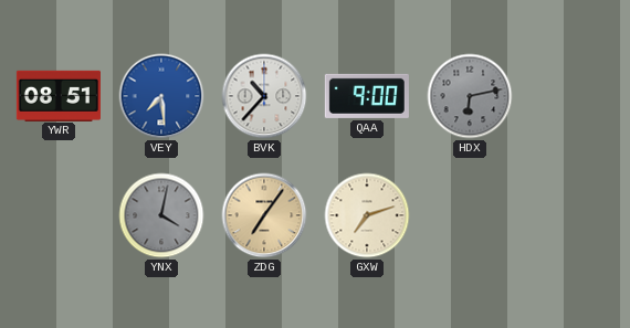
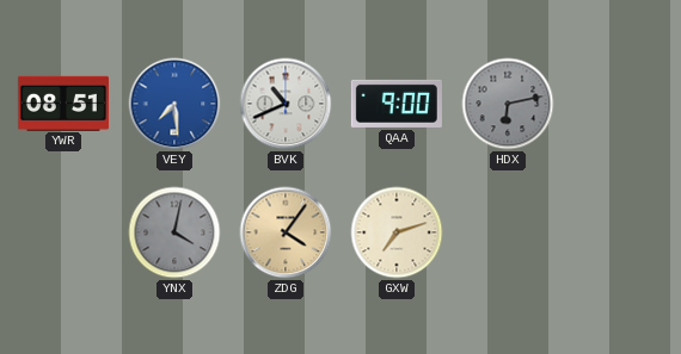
BVK: 10:37 -> 10:41 (286, 104)
ZDG: 7:06 -> 4:06 (286, 232)
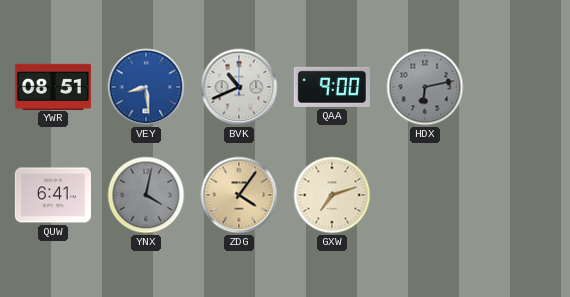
VEY: 7:29 -> 8:29 (146, 87)
QUW: none -> 6:41 (53, 195)
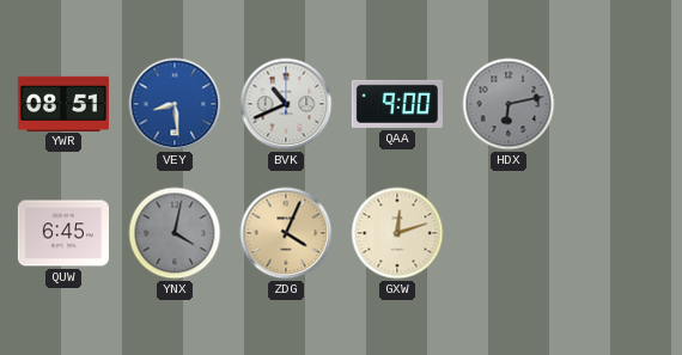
QUW: 6:41 -> 6:45 (63, 233)
ZDG: 4:06 -> 4:04 (286, 233)
GXW: 7:12 -> 12:12 (397, 233)
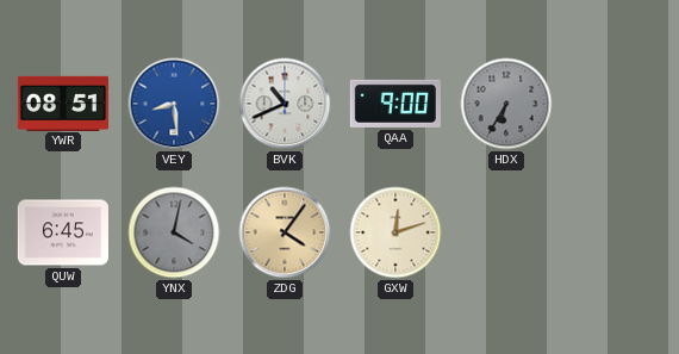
HDX: 6:13 -> 6:35 (506, 104)
ZDG: 4:04 -> 4:06 (285, 232)
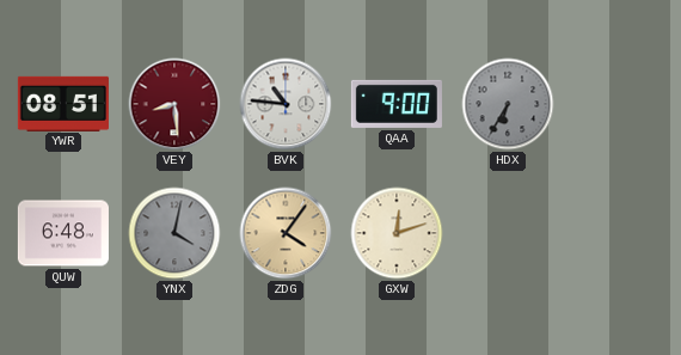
VEY dial: blue -> burgundy (174, 104)
BVK: 10:41 -> 10:46 (286, 104)
QUW: 6:45 -> 6:48 (63, 233)
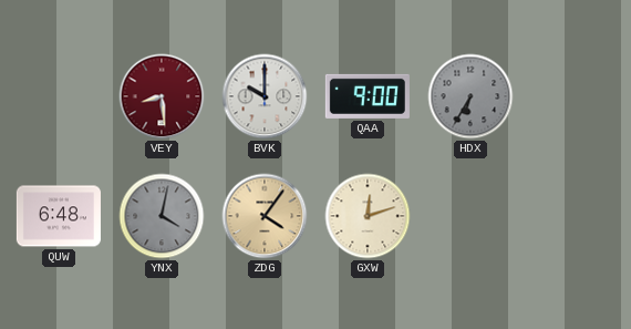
YWR: 08:51 -> none (63, 103)
BVK: 10:46 -> 10:00 (265, 96)
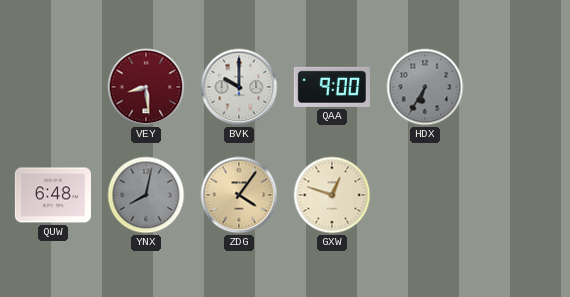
YNX: 4:02 -> 8:02 (146, 195)
GXW: 12:12 -> 12:48 (332, 195)
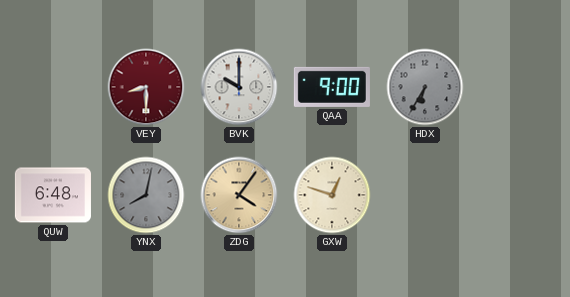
VEY: 8:29 -> 8:30 (146, 87)
